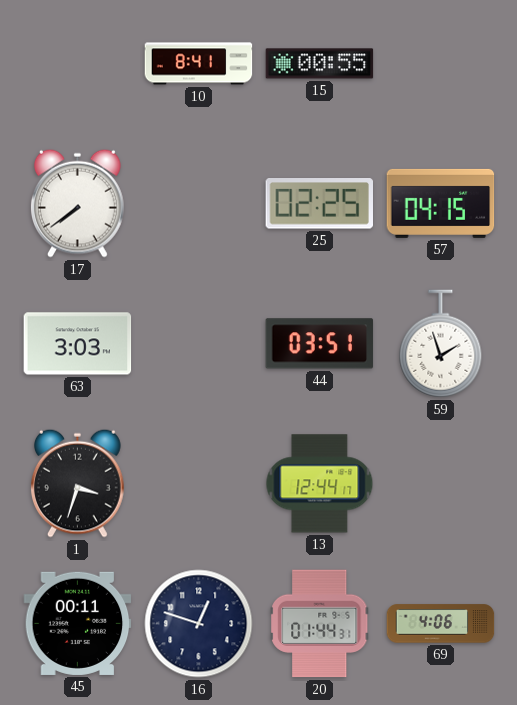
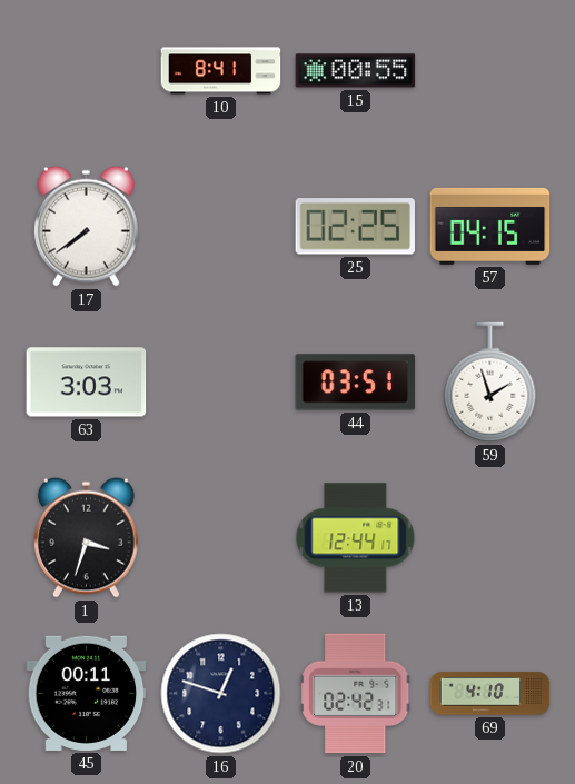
20: 01:44 -> 02:42 (356, 694)
69: 4:06 -> 4:10 (490, 694)
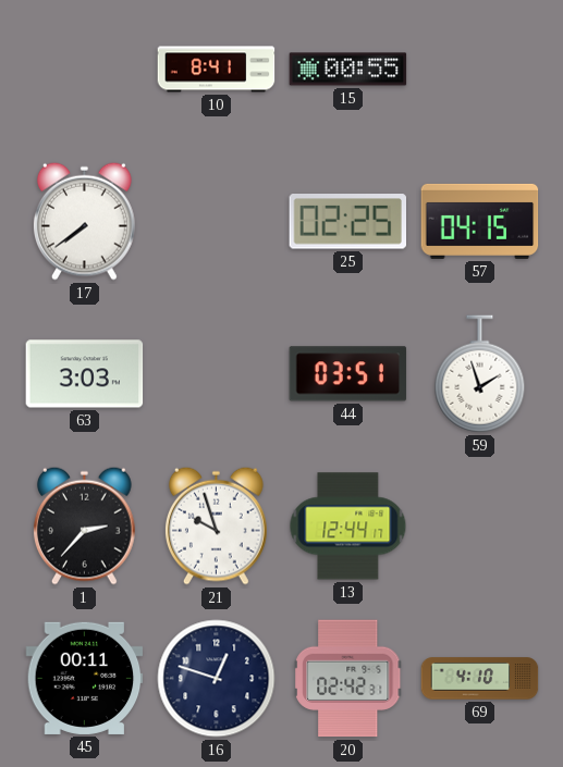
1: 3:33 -> 2:37 (85, 525)
21: none -> 9:57 (217, 525)
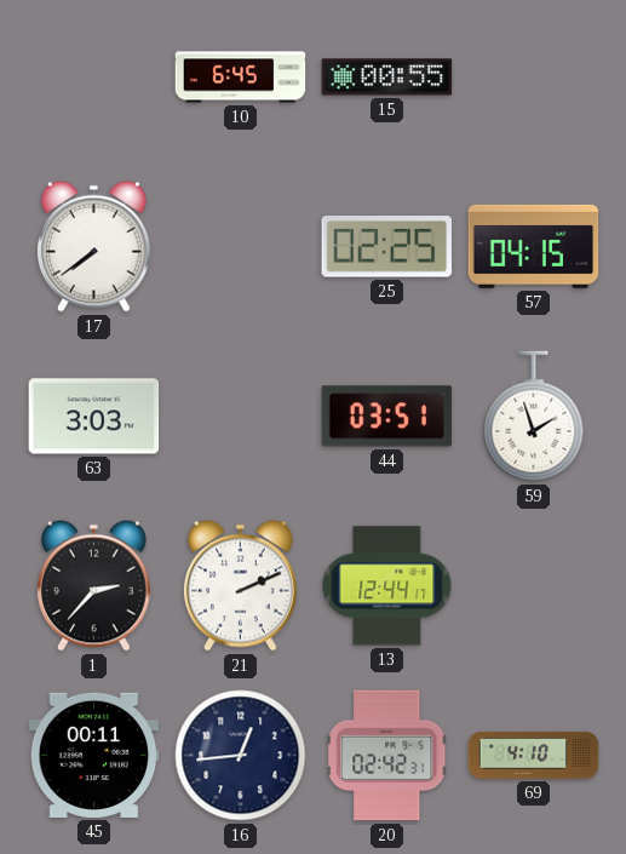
10: 8:41 -> 6:45 (241, 78)
21: 9:57 -> 2:11 (241, 585)
16: 12:48 -> 12:44 (241, 756)
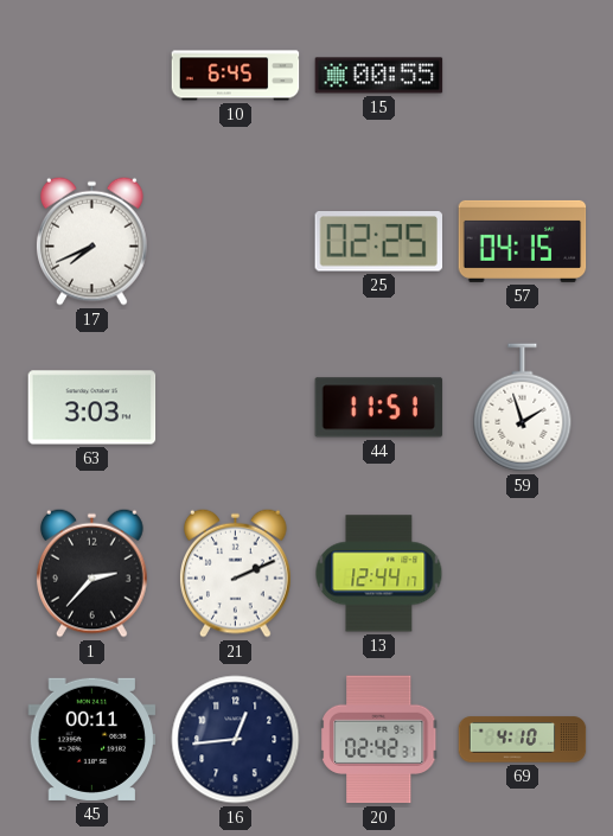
17: 7:39 -> 7:41 (92, 241)
44: 03:51 -> 11:51 (379, 408)
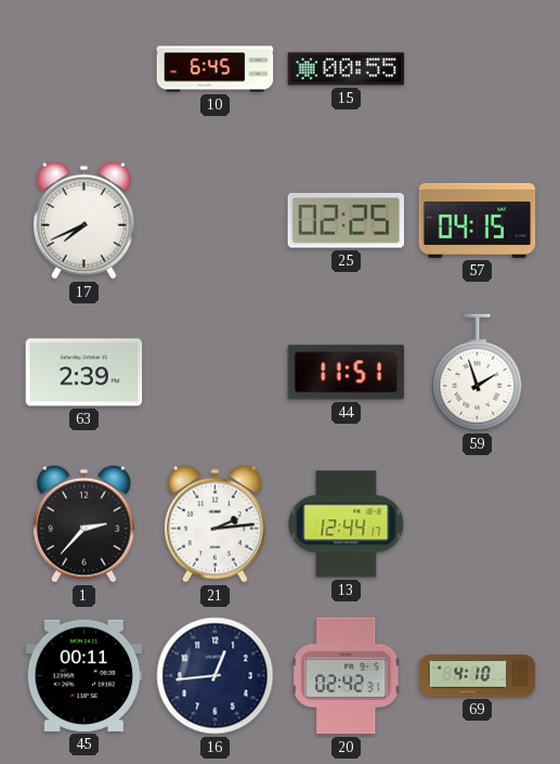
63: 3:03 -> 2:39 (84, 373)
21: 2:11 -> 2:14 (216, 523)
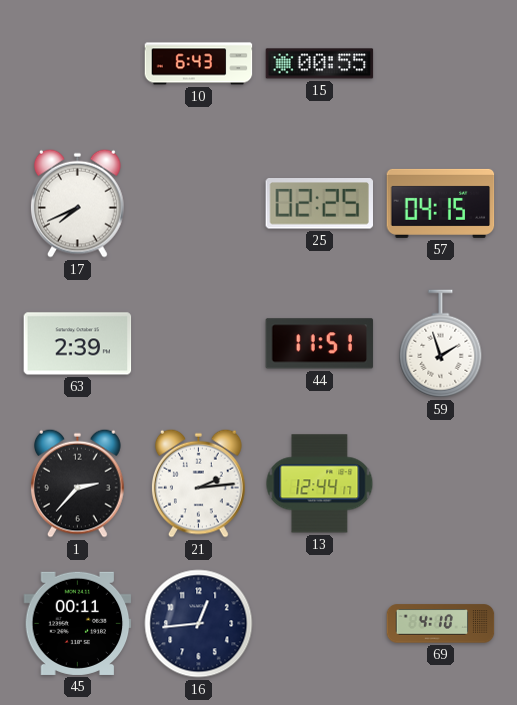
10: 6:45 -> 6:43 (199, 64)
20: 02:42 -> none (347, 676)
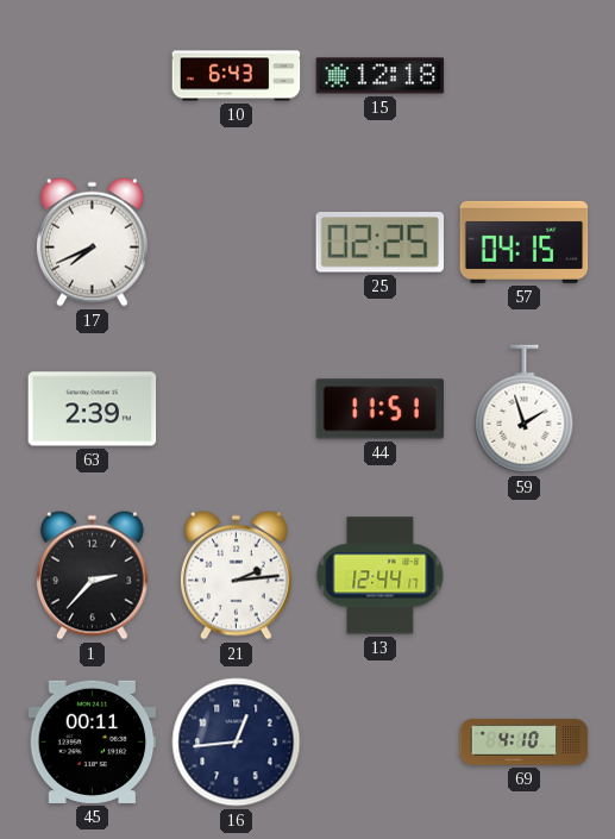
15: 00:55 -> 12:18 (381, 76)
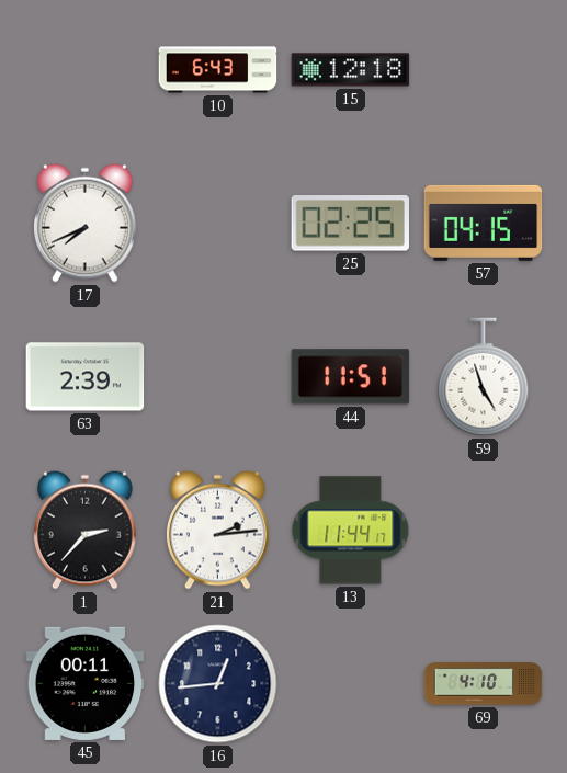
59: 1:57 -> 4:57 (484, 377)
13: 12:44 -> 11:44 (351, 531)
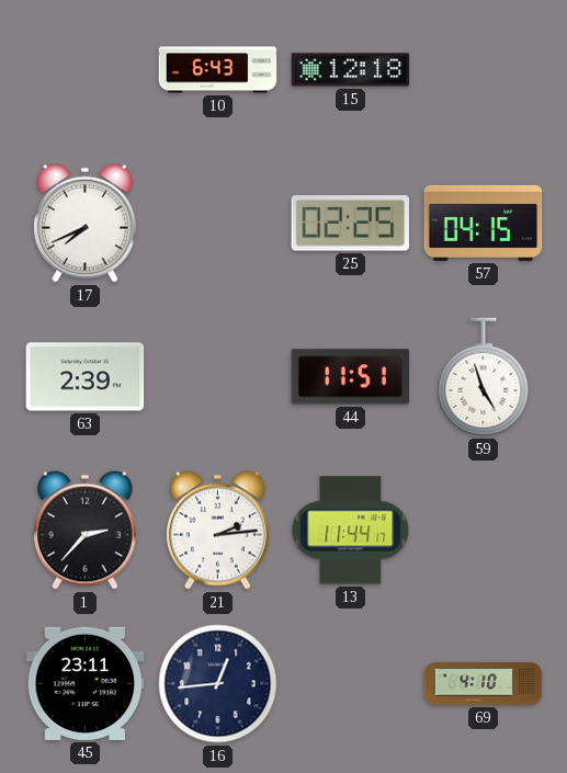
45: 00:11 -> 23:11 (86, 683)
